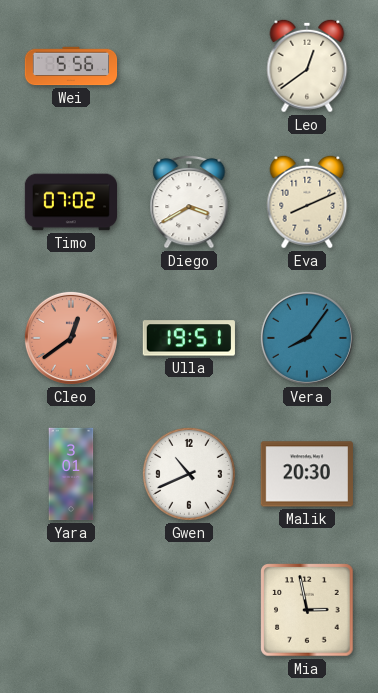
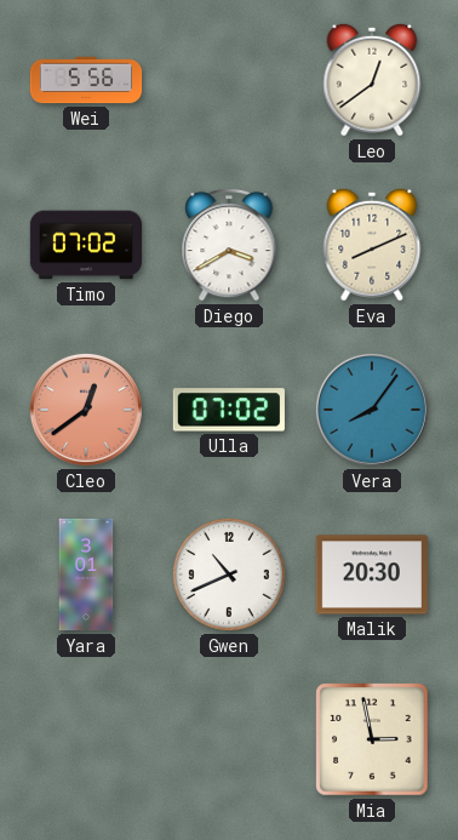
Ulla: 19:51 -> 07:02 (229, 410)
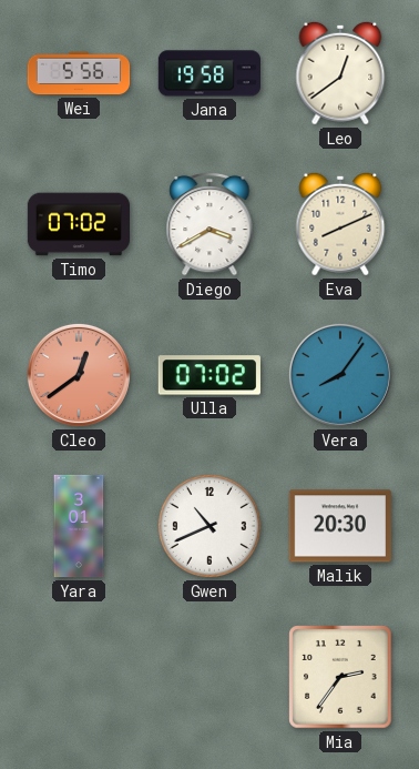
Jana: none -> 19:58 (208, 73)
Mia: 2:58 -> 2:36 (340, 677)
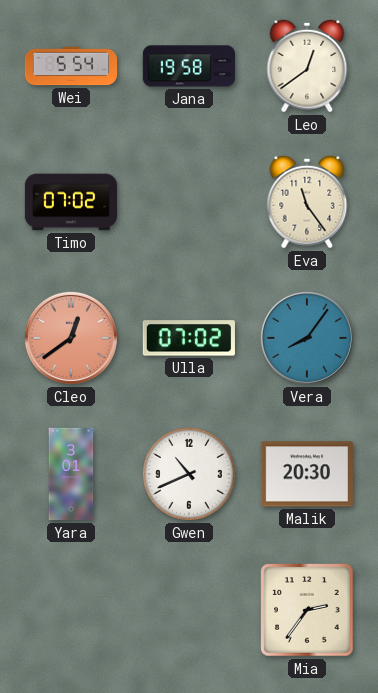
Wei: 5:56 -> 5:54 (71, 66)
Diego: 3:40 -> none (209, 224)
Eva: 8:11 -> 11:24 (307, 202)
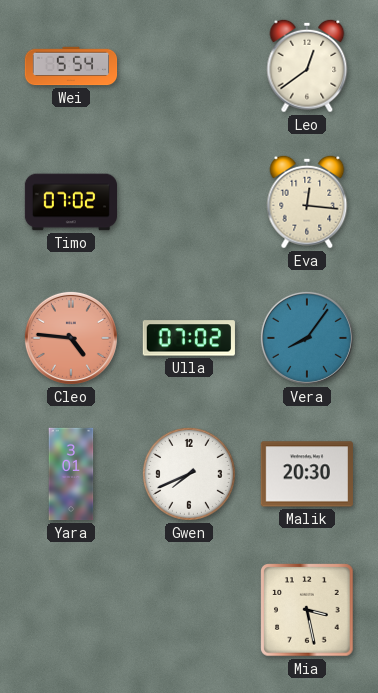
Jana: 19:58 -> none (188, 66)
Eva: 11:24 -> 12:16 (307, 202)
Cleo: 12:39 -> 4:46 (71, 338)
Gwen: 10:41 -> 7:41 (189, 474)
Mia: 2:36 -> 3:28 (307, 610)
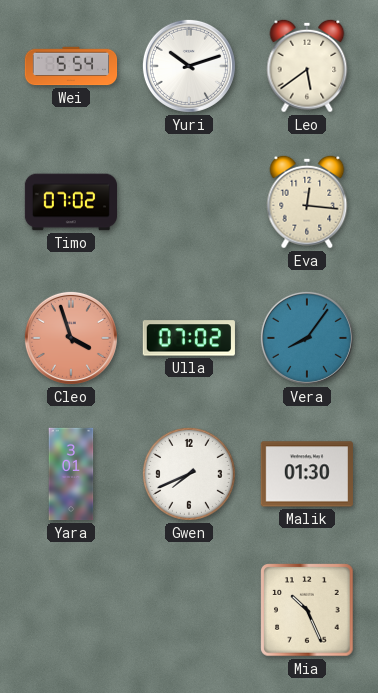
Yuri: none -> 10:12 (189, 66)
Leo: 12:39 -> 5:39 (307, 66)
Cleo: 4:46 -> 3:57 (71, 338)
Malik: 20:30 -> 01:30 (307, 474)
Mia: 3:28 -> 10:26 (307, 610)
